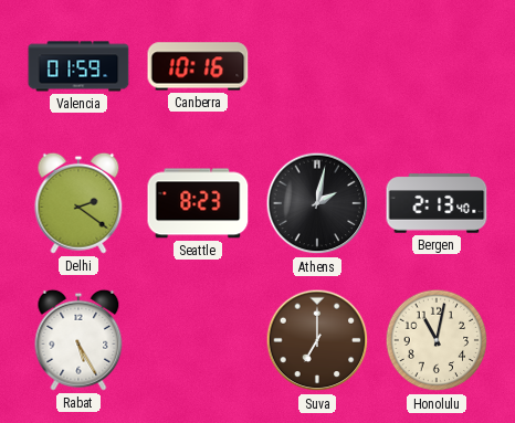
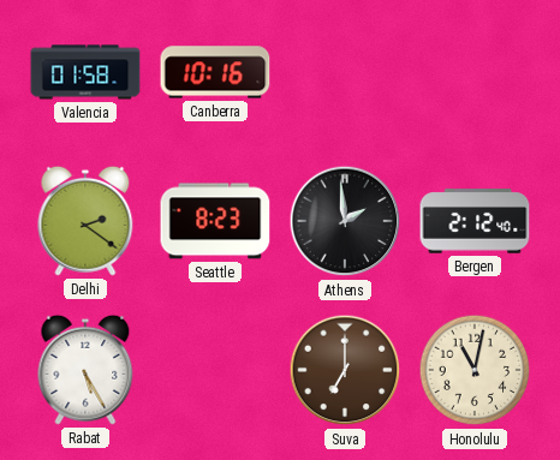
Valencia: 01:59 -> 01:58 (85, 72)
Athens: 2:02 -> 1:59 (345, 221)
Bergen: 2:13 -> 2:12 (475, 221)
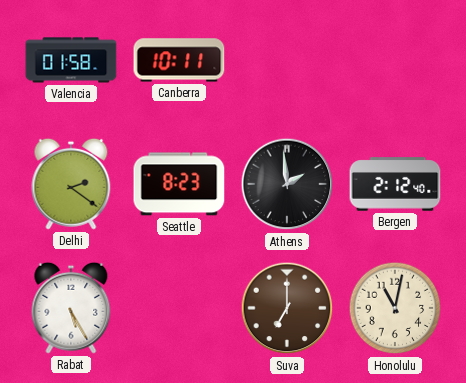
Canberra: 10:16 -> 10:11 (179, 60)
